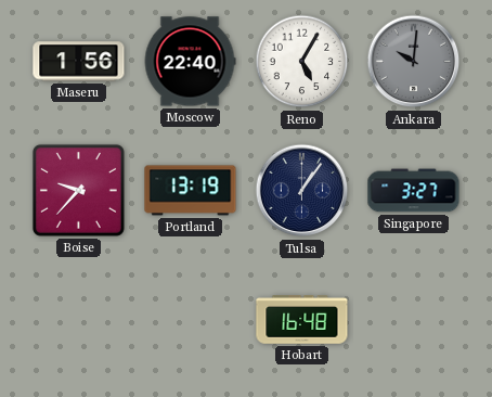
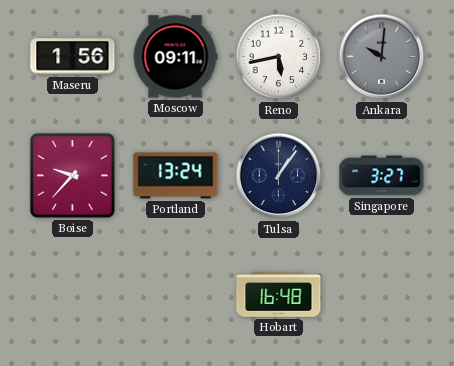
Moscow: 22:40 -> 09:11 (175, 57)
Reno: 5:05 -> 5:43 (279, 57)
Portland: 13:19 -> 13:24 (176, 176)
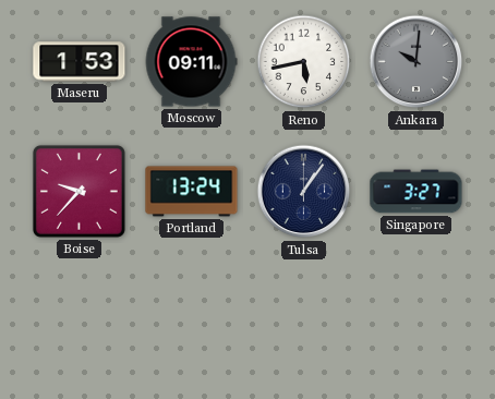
Maseru: 1:56 -> 1:53 (80, 62)
Hobart: 16:48 -> none (279, 295)
